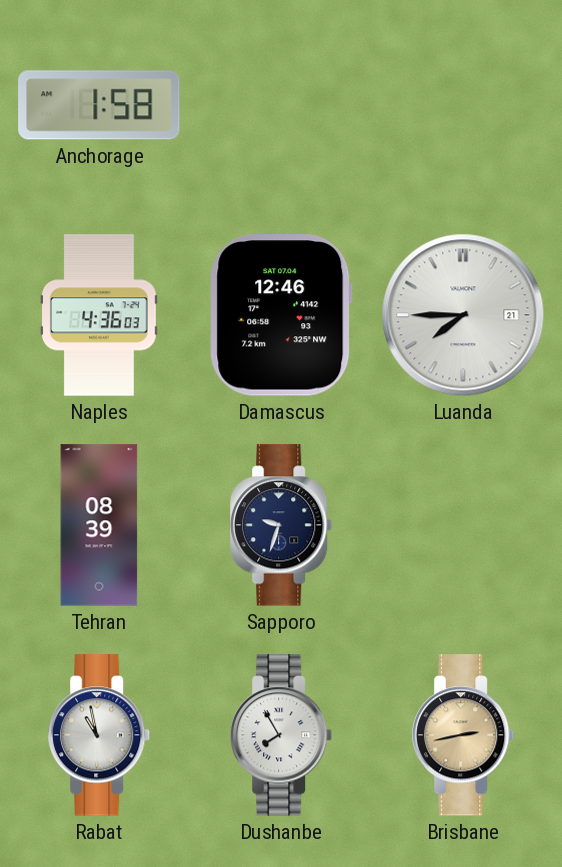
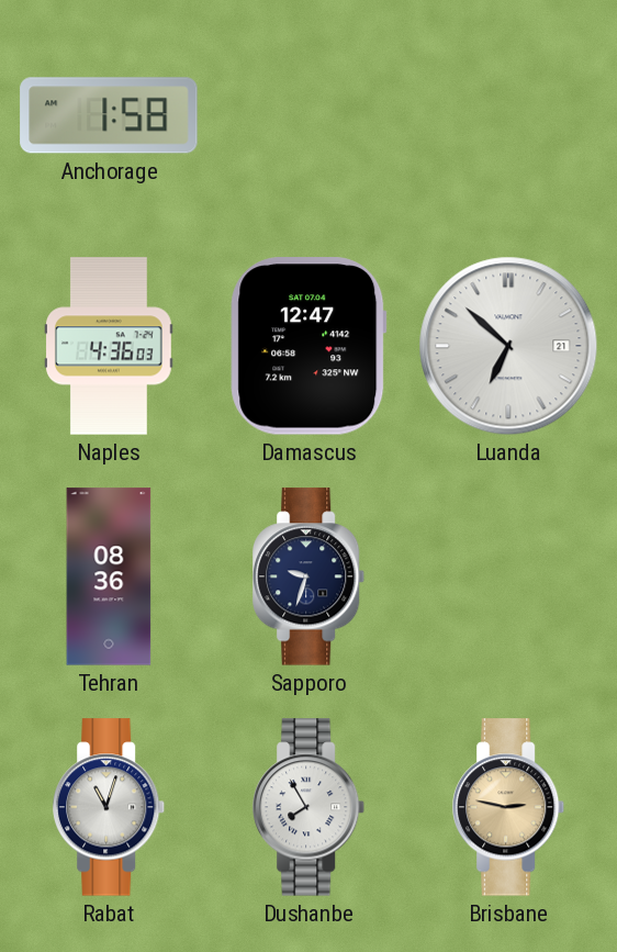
Damascus: 12:46 -> 12:47 (308, 346)
Luanda: 7:45 -> 6:52 (508, 346)
Tehran: 08:39 -> 08:36 (109, 576)
Rabat: 10:58 -> 11:03 (110, 807)
Brisbane: 2:43 -> 2:47 (509, 807)
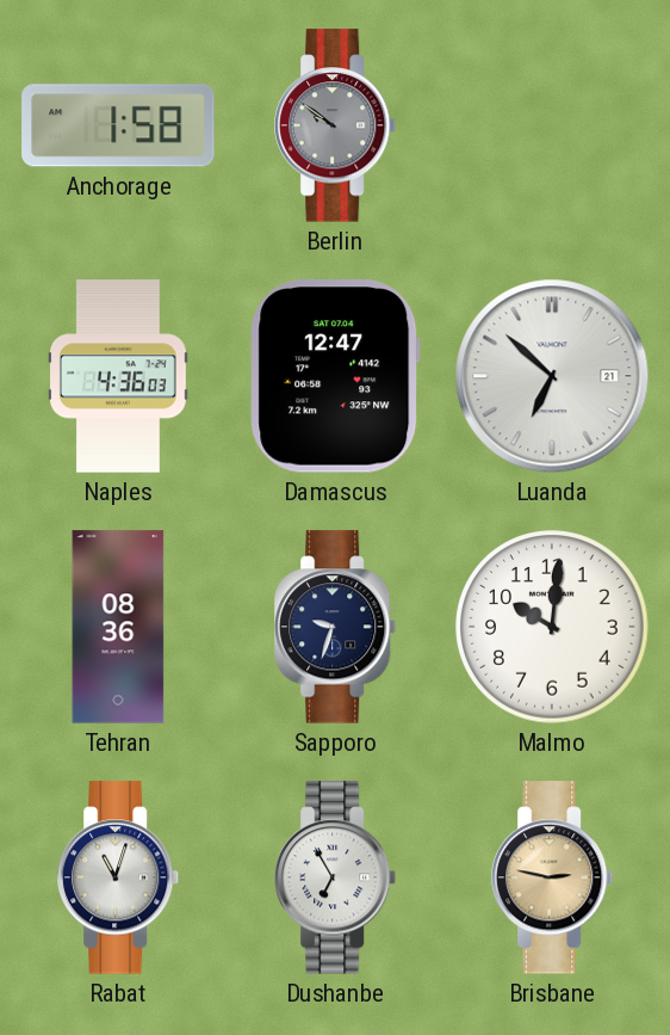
Berlin: none -> 9:51 (336, 125)
Malmo: none -> 10:01 (552, 627)
Dushanbe: 7:55 -> 6:55 (336, 877)
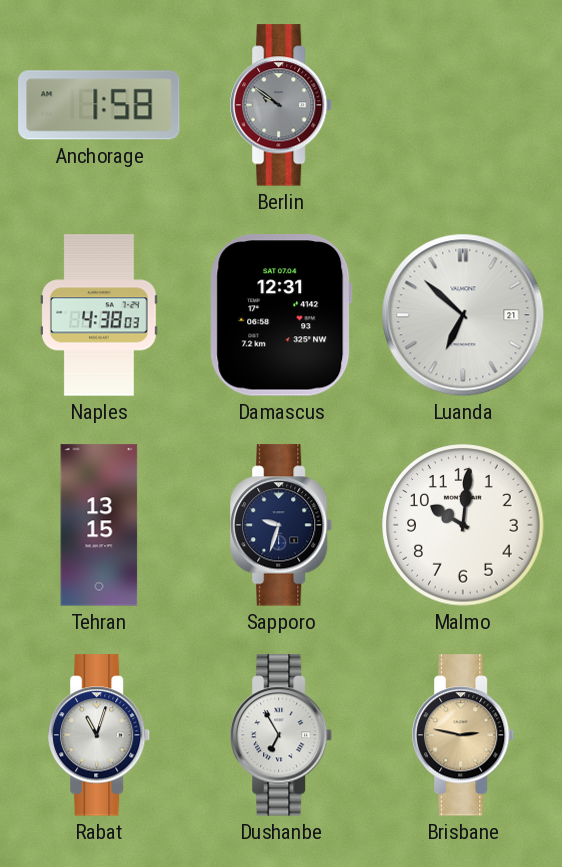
Naples: 4:36 -> 4:38 (100, 315)
Damascus: 12:47 -> 12:31 (281, 315)
Tehran: 08:36 -> 13:15 (99, 525)
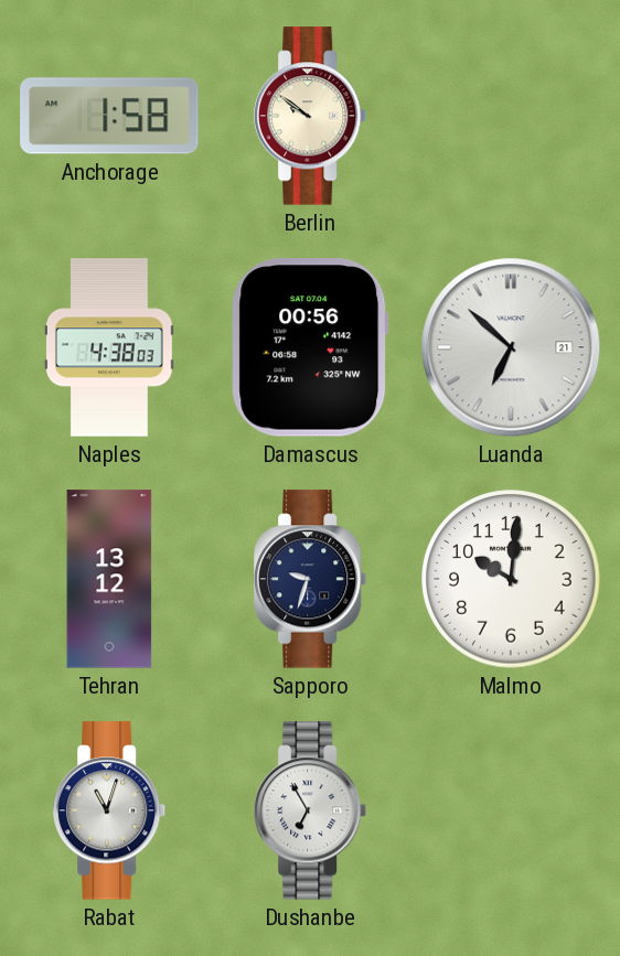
Berlin dial: grey -> cream (311, 116)
Damascus: 12:31 -> 00:56 (310, 347)
Tehran: 13:15 -> 13:12 (109, 579)
Brisbane: 2:47 -> none (464, 735)
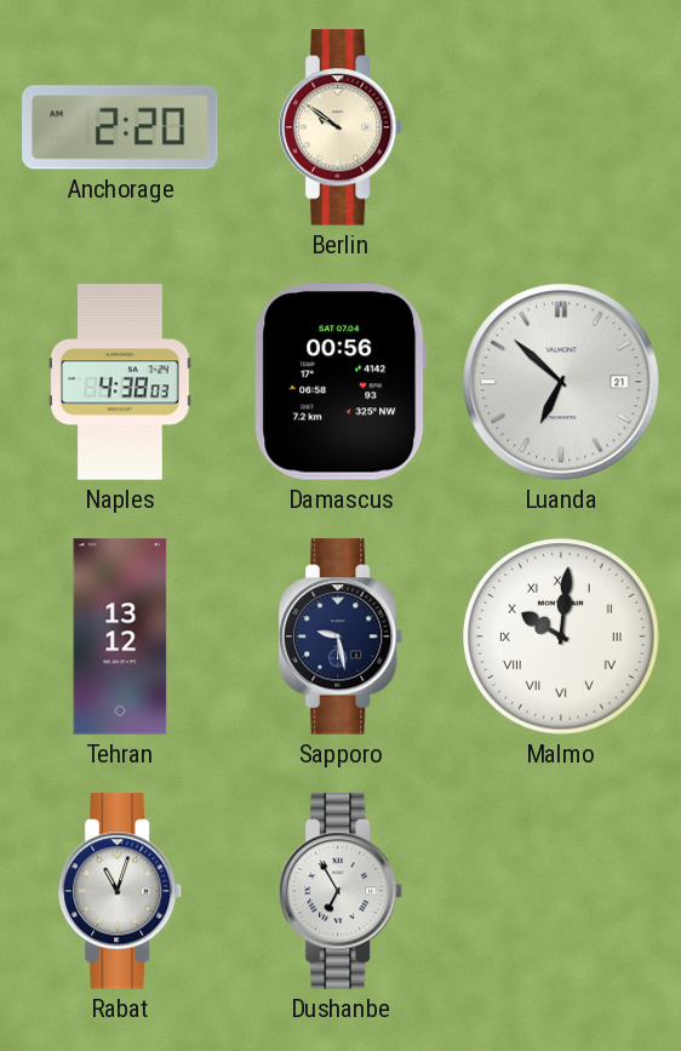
Anchorage: 1:58 -> 2:20 (120, 127)
Sapporo: 9:33 -> 9:28 (342, 636)
Malmo numerals: Arabic -> Roman (561, 636)
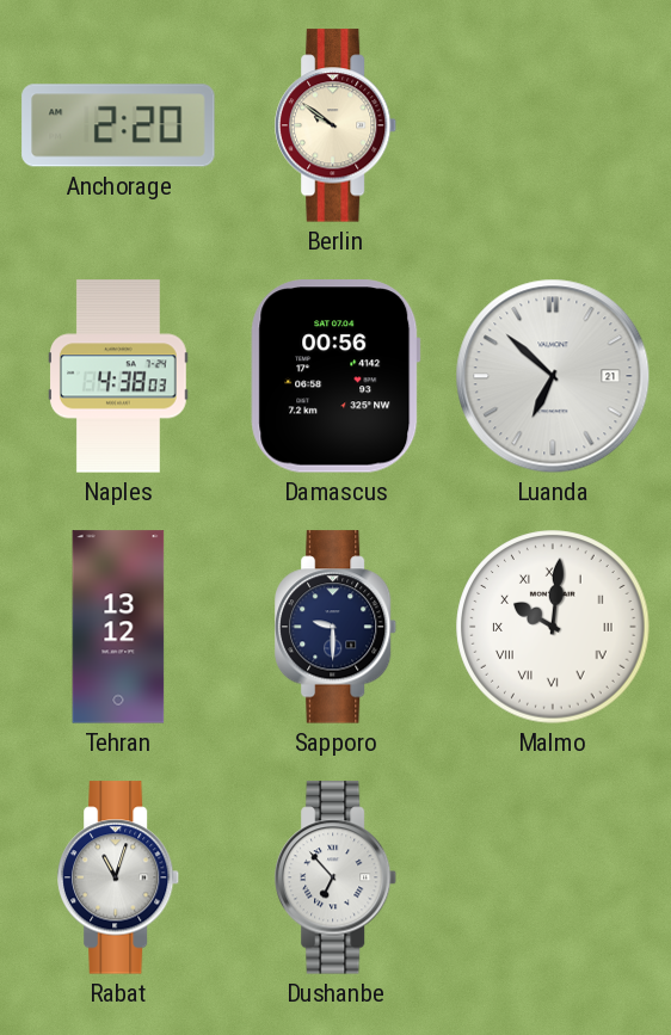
Sapporo: 9:28 -> 9:30 (337, 627)
Dushanbe: 6:55 -> 6:53 (337, 877)
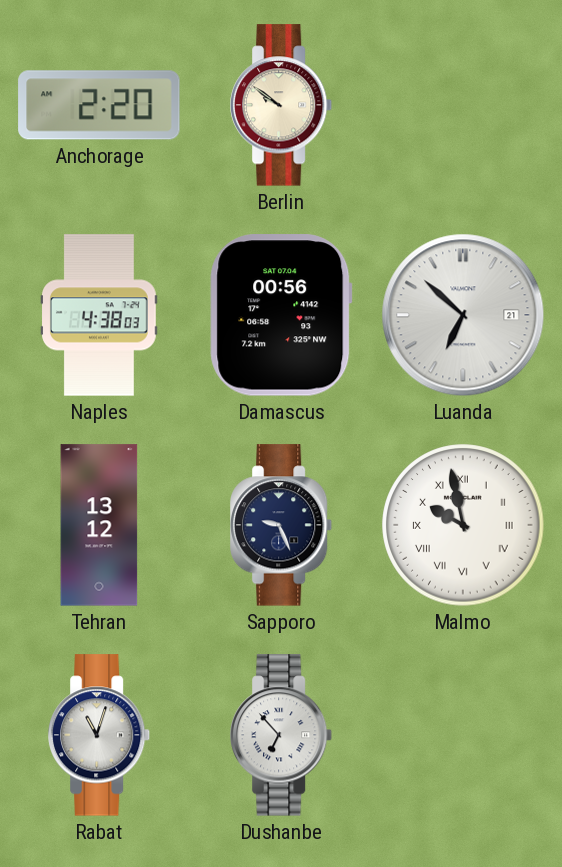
Sapporo: 9:30 -> 9:26 (282, 525)
Malmo: 10:01 -> 9:58 (463, 525)
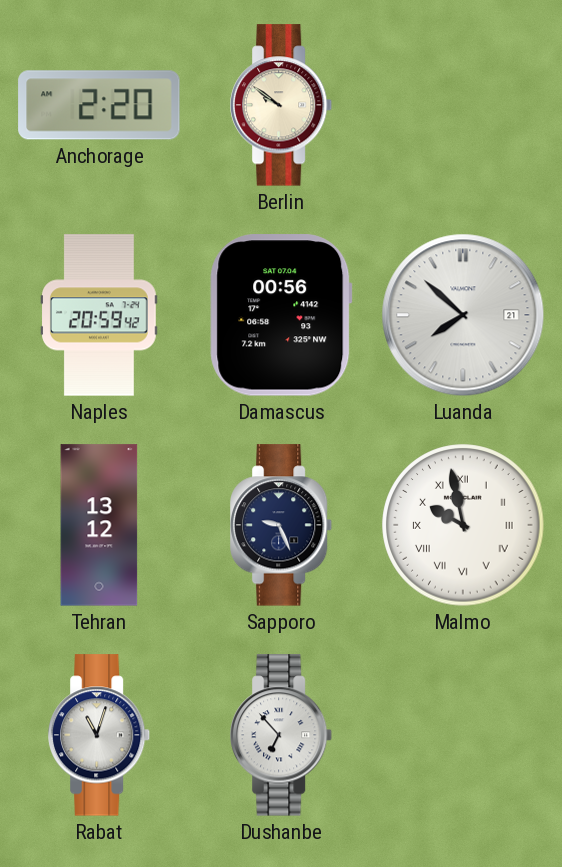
Naples: 4:38 -> 20:59 (100, 315)
Luanda: 6:52 -> 7:52 (463, 315)
